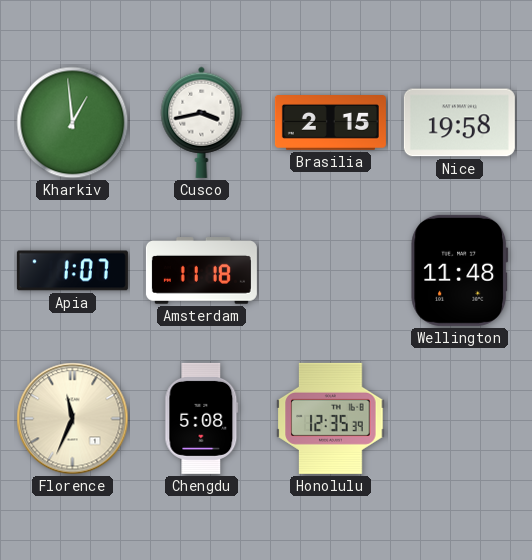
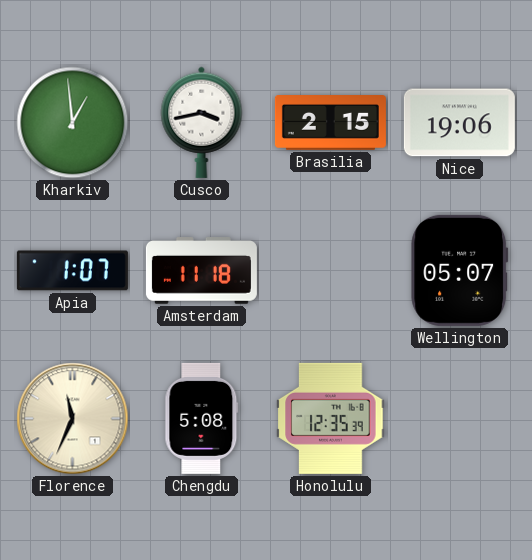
Nice: 19:58 -> 19:06 (459, 123)
Wellington: 11:48 -> 05:07 (460, 270)
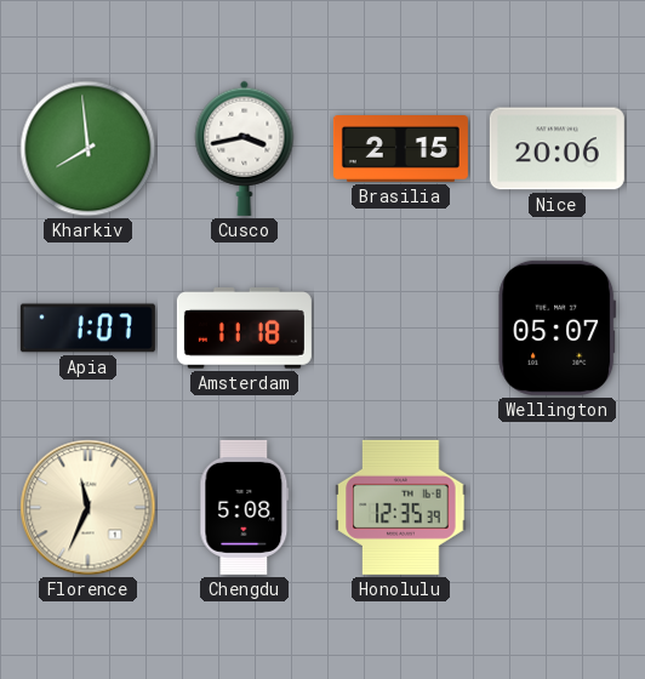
Kharkiv: 12:59 -> 7:59 (89, 149)
Nice: 19:06 -> 20:06 (556, 149)
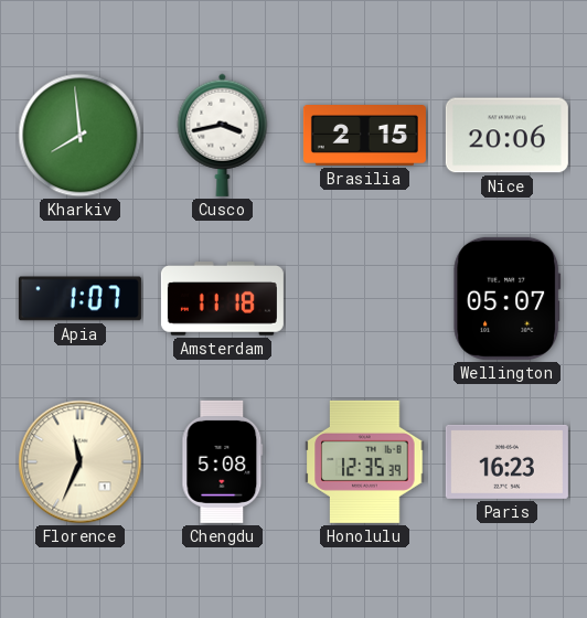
Paris: none -> 16:23 (506, 461)
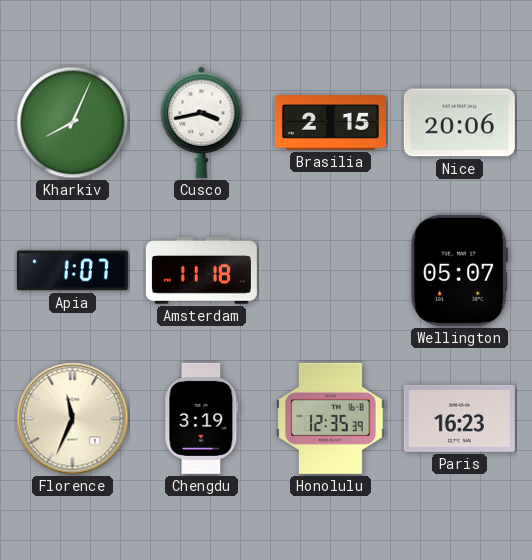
Kharkiv: 7:59 -> 8:04 (73, 123)
Chengdu: 5:08 -> 3:19 (202, 418)
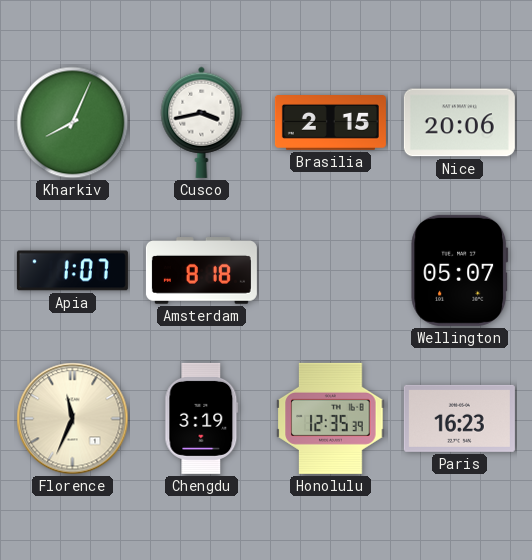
Amsterdam: 11:18 -> 8:18 (201, 271)
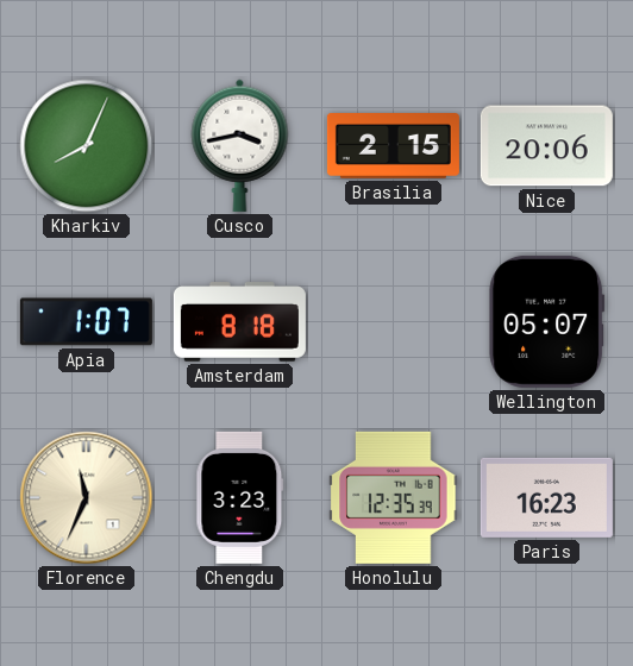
Chengdu: 3:19 -> 3:23 (240, 497)
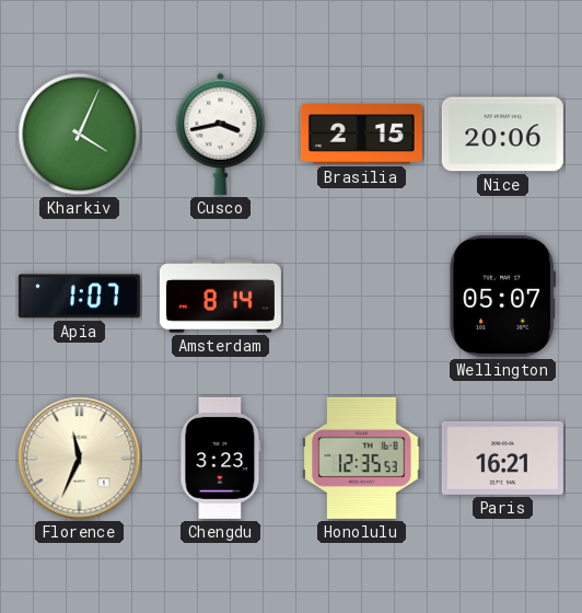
Kharkiv: 8:04 -> 4:04 (80, 135)
Amsterdam: 8:18 -> 8:14 (220, 297)
Honolulu: 12:35:39 -> 12:35:53 (362, 458)
Paris: 16:23 -> 16:21 (502, 458)
